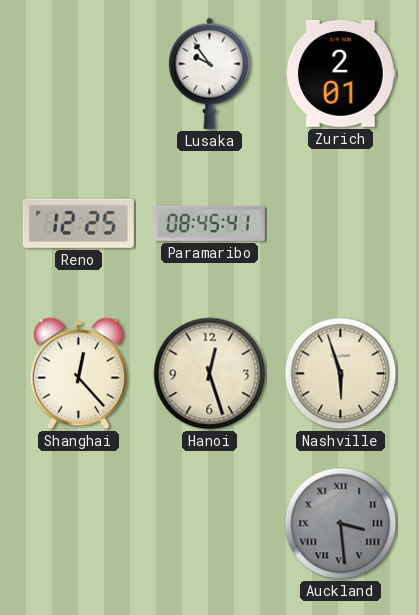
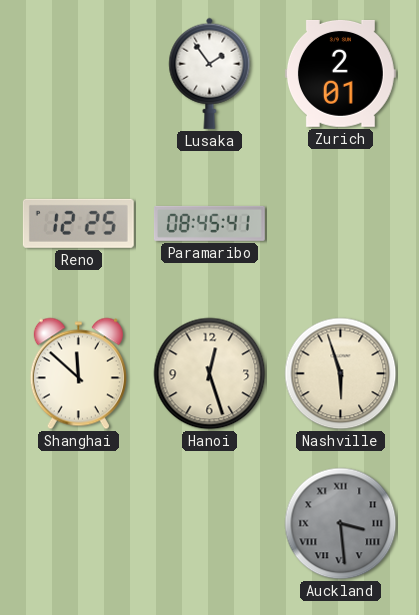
Lusaka: 9:54 -> 1:54 (210, 73)
Shanghai: 12:23 -> 11:52 (78, 374)
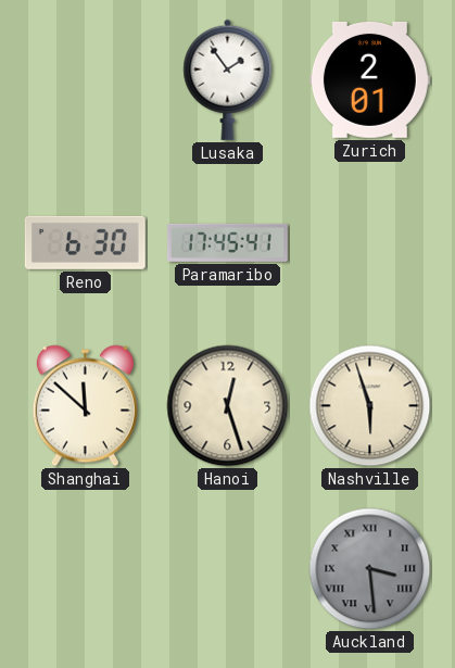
Reno: 12:25 -> 6:30 (85, 242)
Paramaribo: 08:45 -> 17:45 (227, 242)
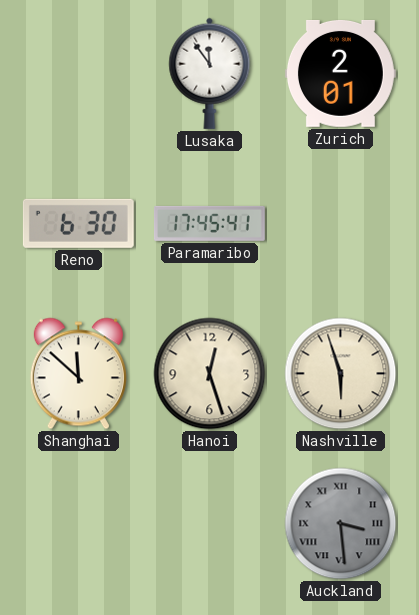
Lusaka: 1:54 -> 11:54 (210, 73)
